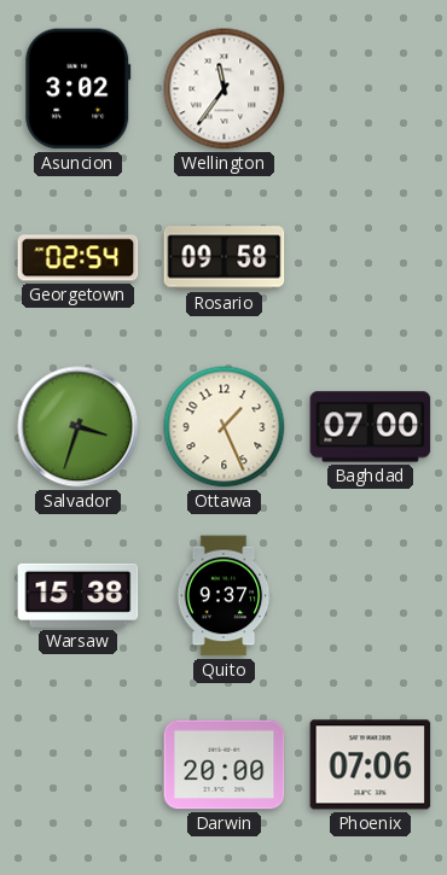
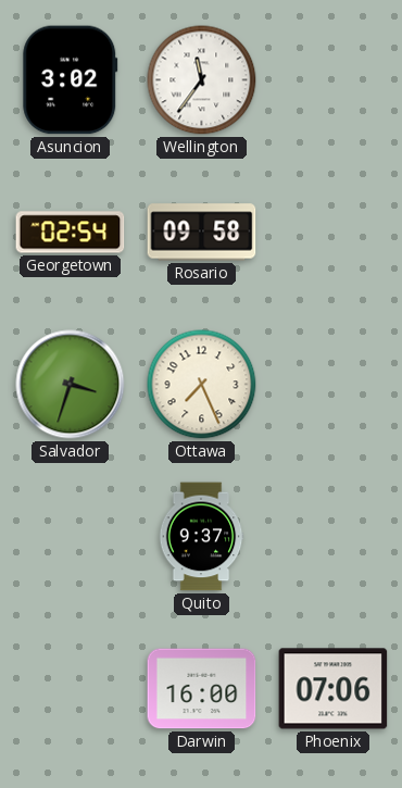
Ottawa: 1:26 -> 7:26 (202, 385)
Baghdad: 07:00 -> none (371, 427)
Warsaw: 15:38 -> none (79, 595)
Darwin: 20:00 -> 16:00 (202, 689)
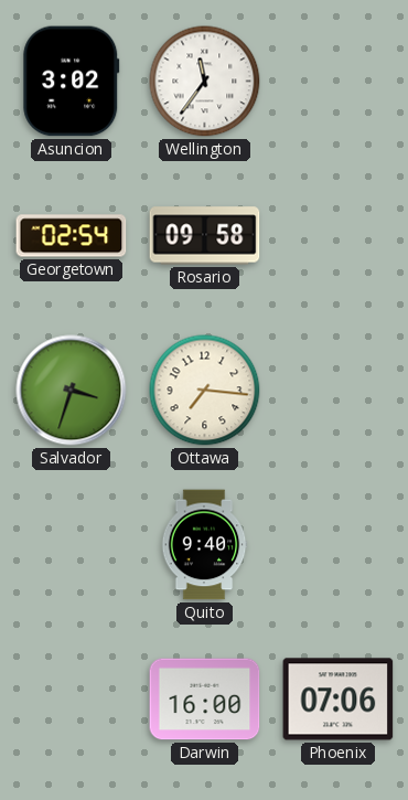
Ottawa: 7:26 -> 7:16 (205, 391)
Quito: 9:37 -> 9:40 (204, 545)
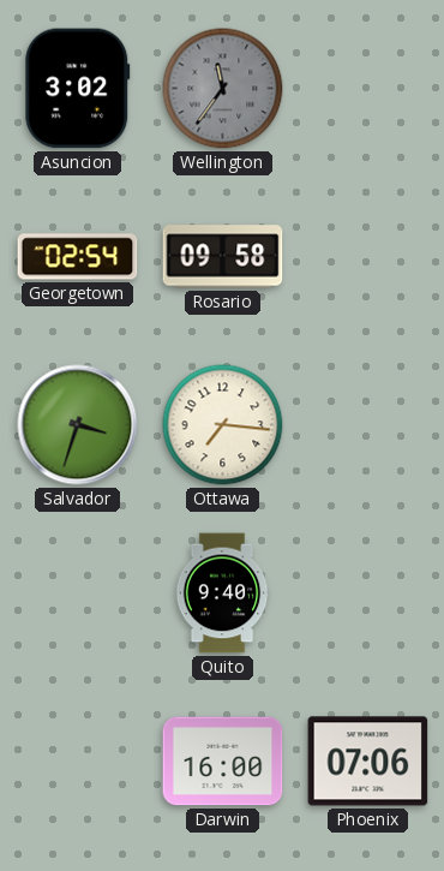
Wellington dial: white -> grey (223, 89)
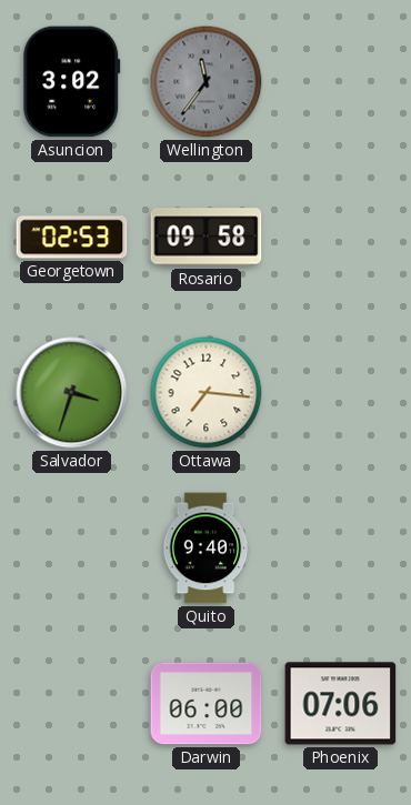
Georgetown: 02:54 -> 02:53 (72, 238)
Darwin: 16:00 -> 06:00 (207, 704)
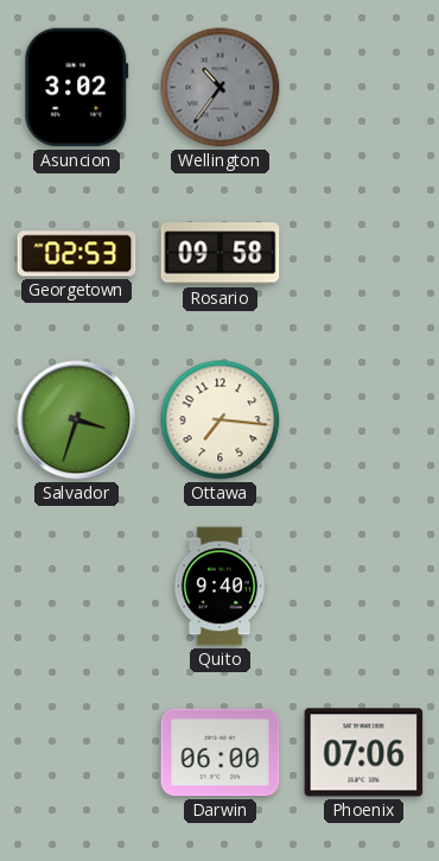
Wellington: 11:36 -> 10:36 (221, 88)
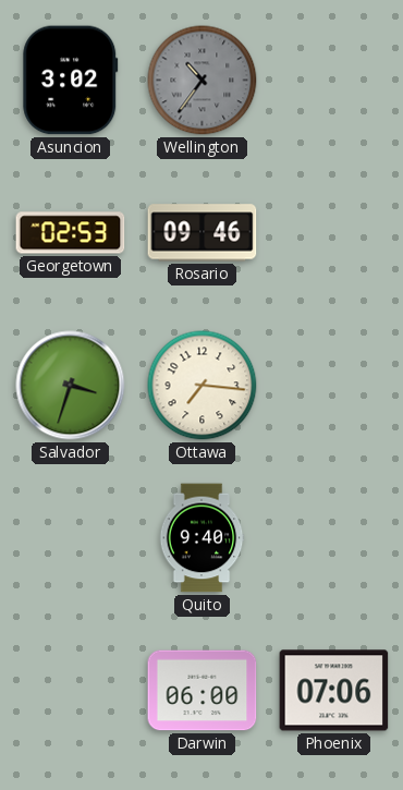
Rosario: 09:58 -> 09:46 (203, 233)
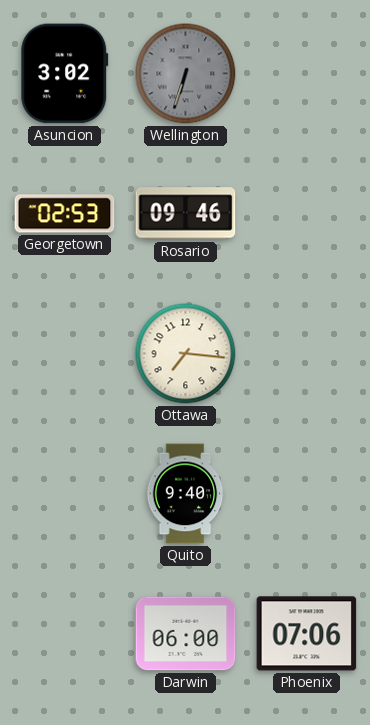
Wellington: 10:36 -> 6:33 (186, 74)
Salvador: 3:33 -> none (71, 386)
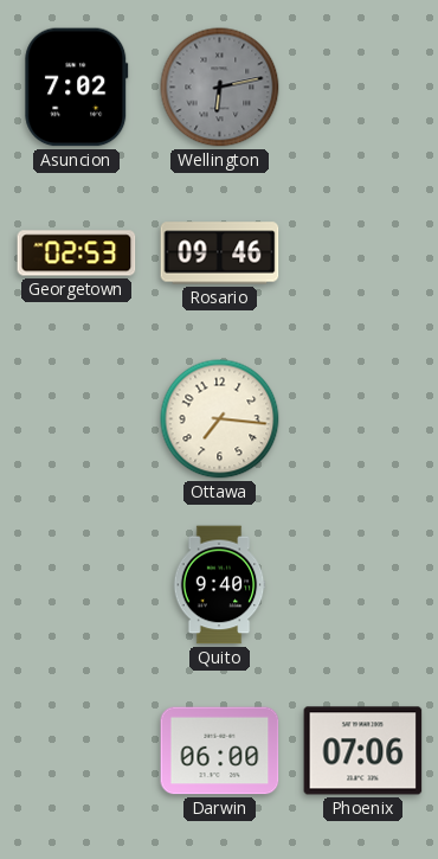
Asuncion: 3:02 -> 7:02 (77, 88)
Wellington: 6:33 -> 6:13 (220, 88)
